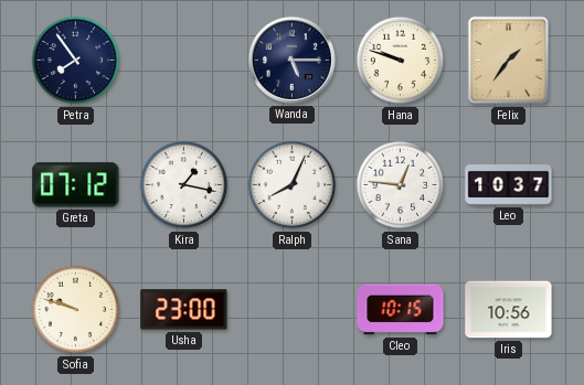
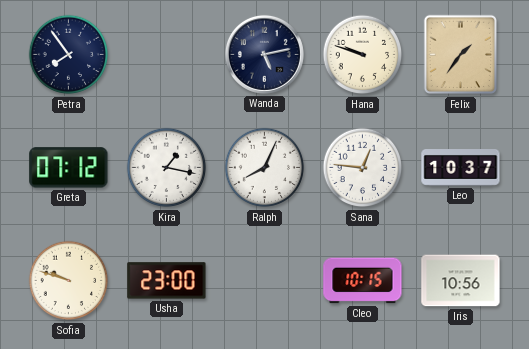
Wanda: 5:15 -> 5:13 (264, 54)
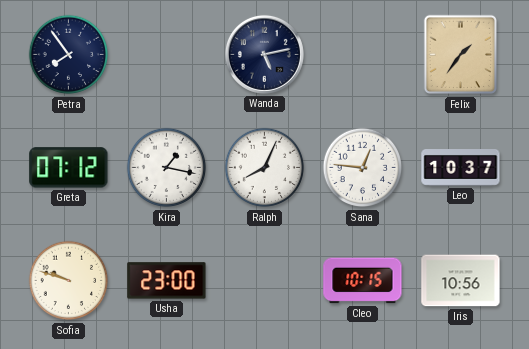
Hana: 9:48 -> none (363, 55)
